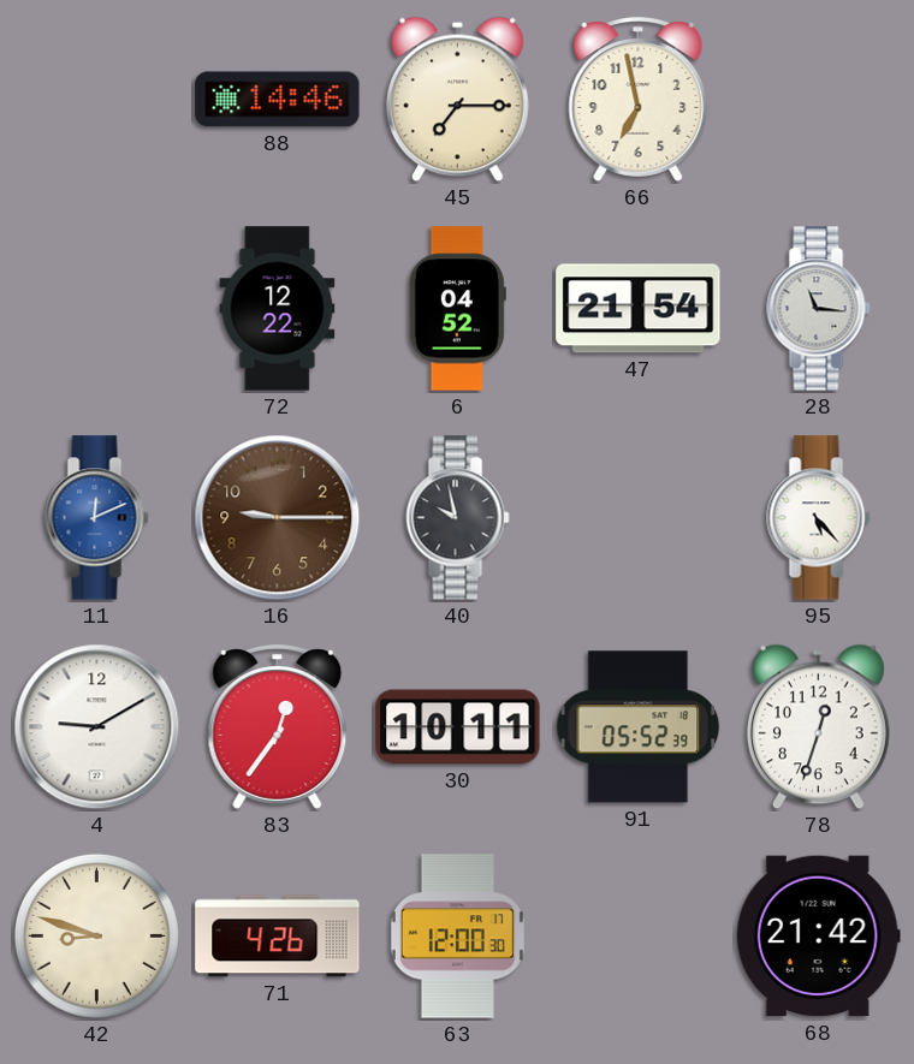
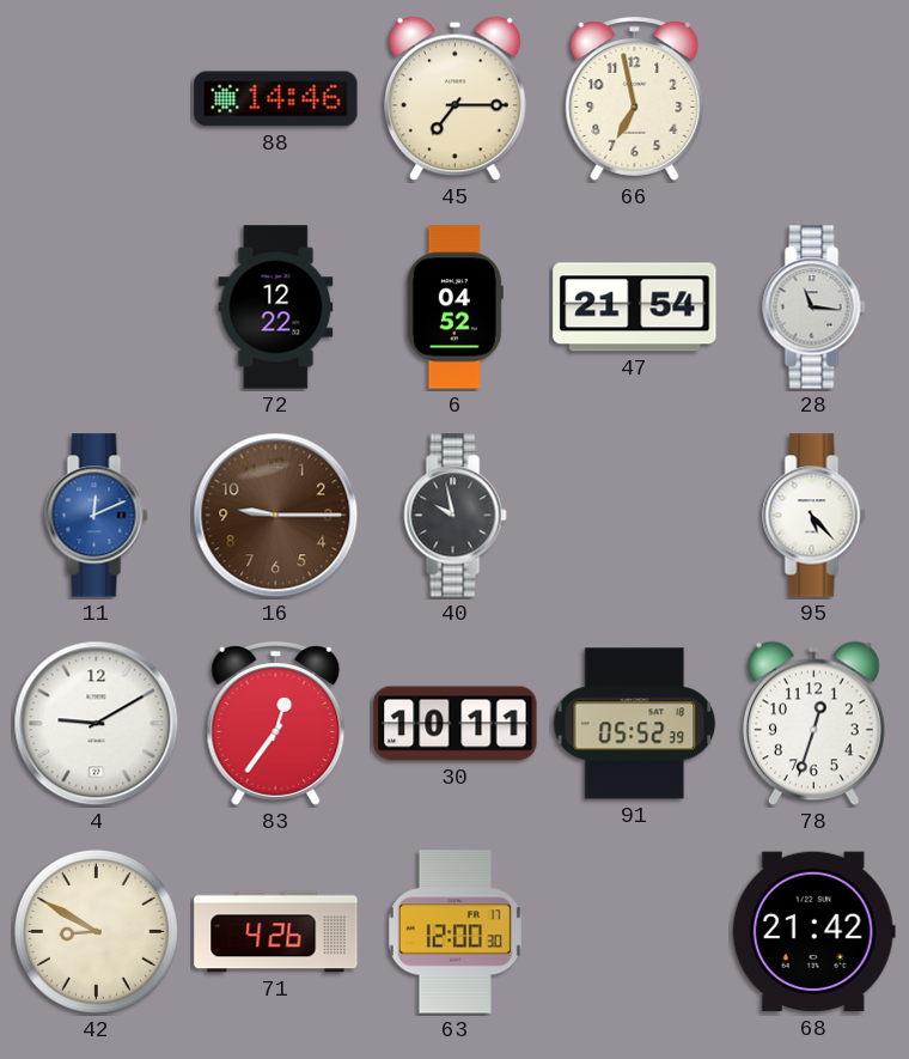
42: 8:48 -> 8:50 (96, 931)
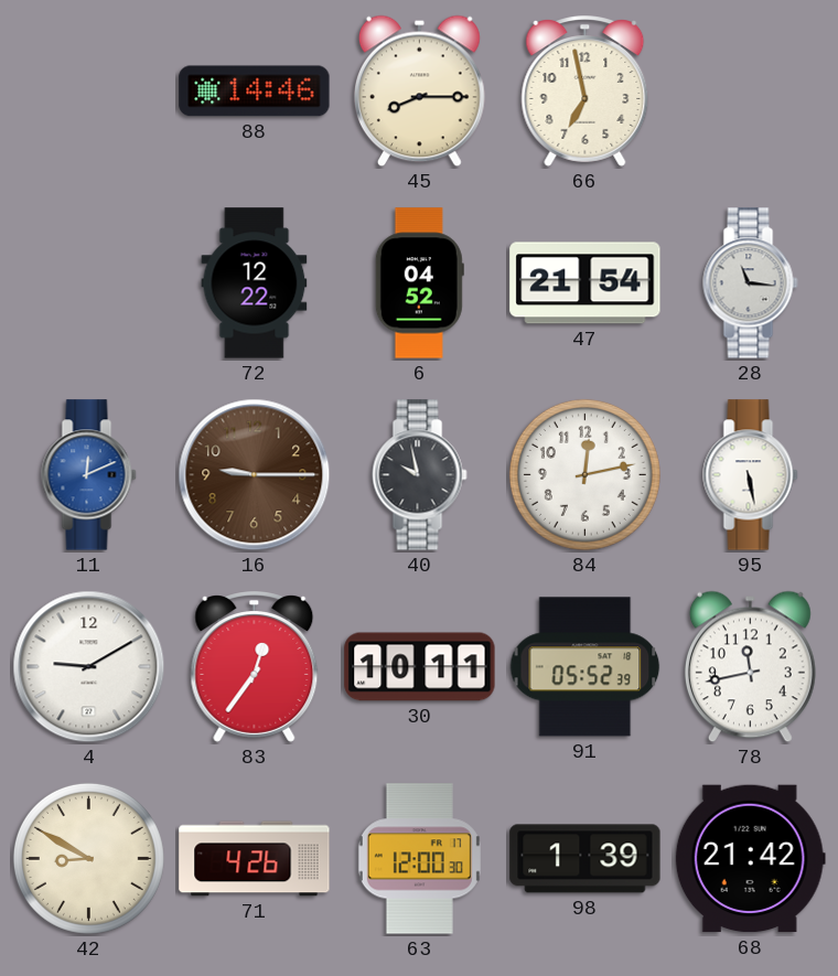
45: 7:15 -> 8:15 (419, 92)
84: none -> 12:13 (584, 474)
95: 5:23 -> 5:28 (751, 475)
78: 12:33 -> 11:43 (750, 667)
98: none -> 1:39 (585, 859)
